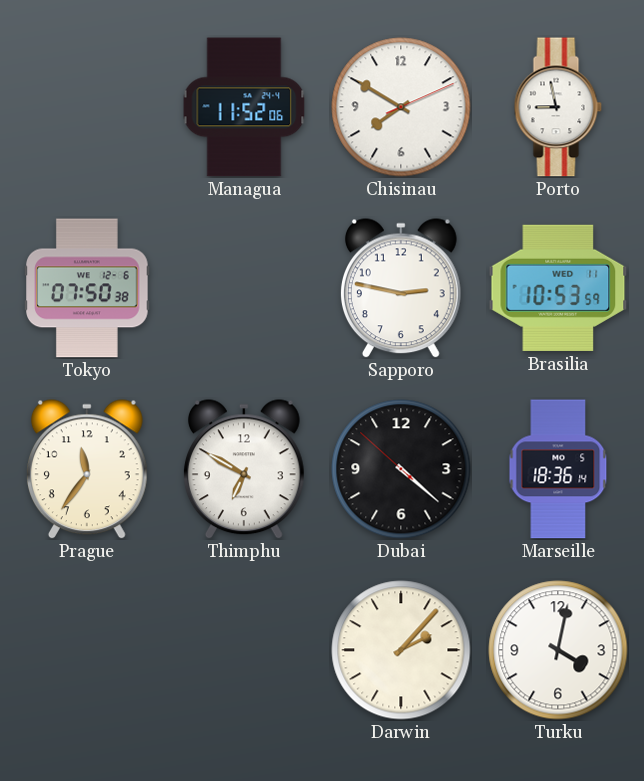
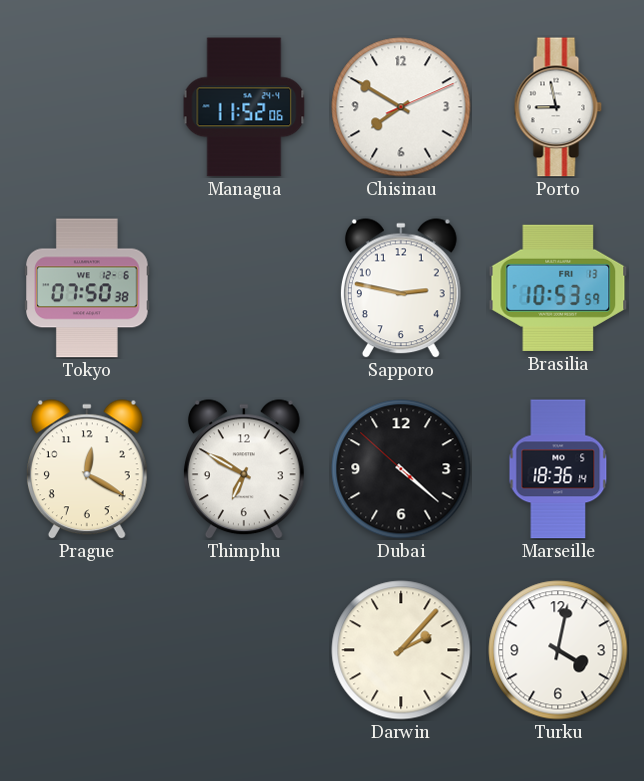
Brasilia date: WED 11 -> FRI 13 (558, 288)
Prague: 11:36 -> 12:20 (87, 469)
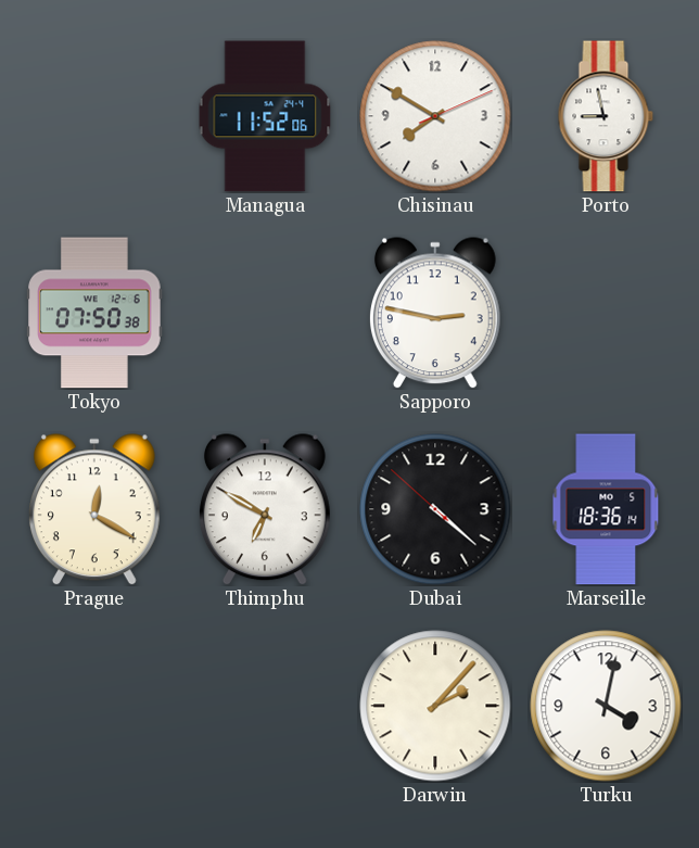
Brasilia: 10:53 -> none (558, 288)
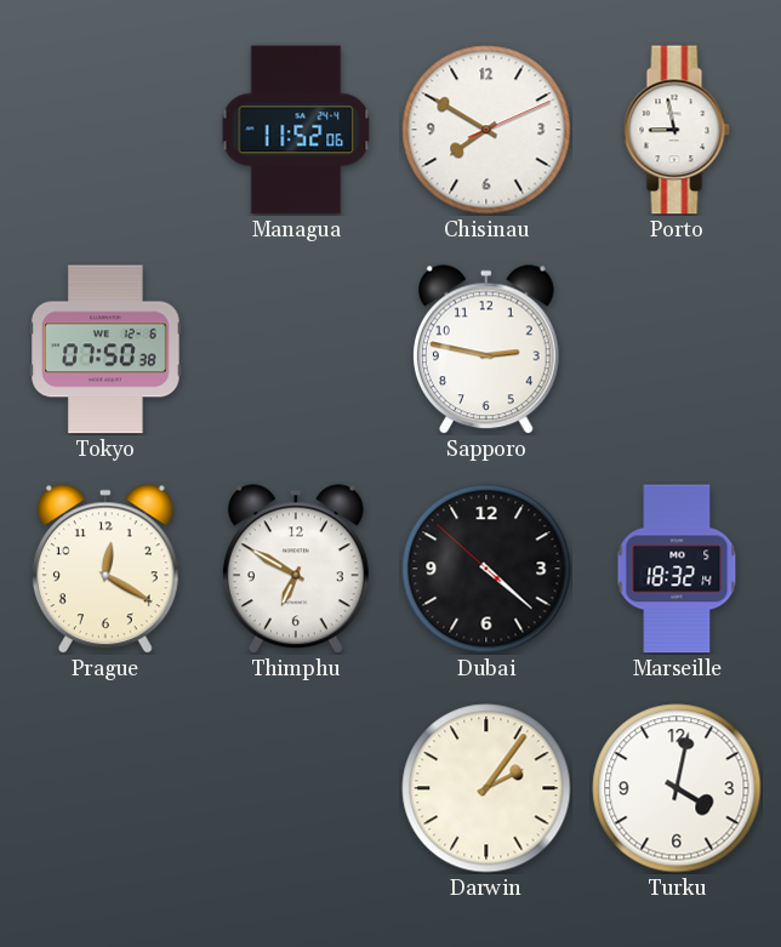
Marseille: 18:36 -> 18:32 (677, 569)
Darwin: 2:07 -> 2:06 (486, 788)
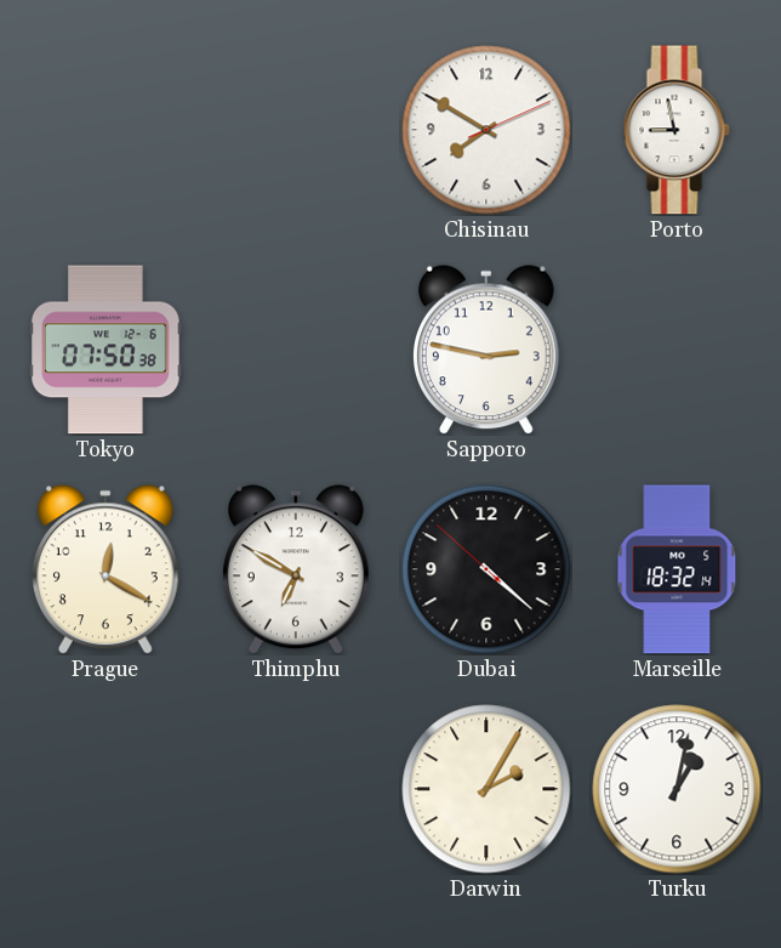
Managua: 11:52 -> none (296, 130)
Darwin: 2:06 -> 2:05 (486, 789)
Turku: 4:02 -> 1:02 (677, 789)
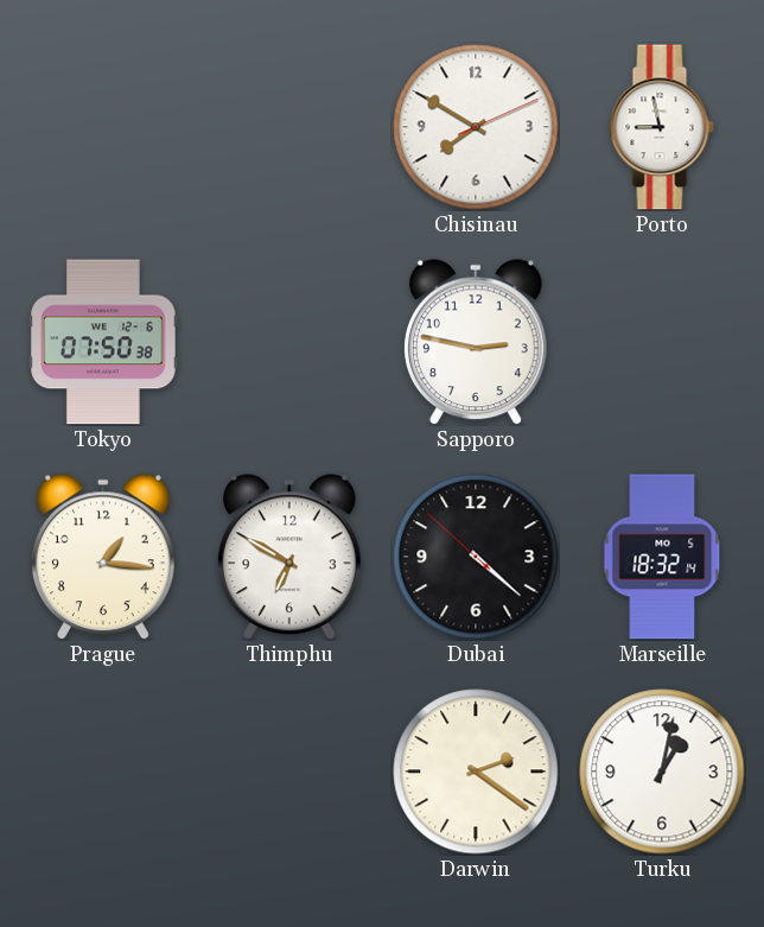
Prague: 12:20 -> 1:16 (103, 557)
Darwin: 2:05 -> 2:21 (476, 772)
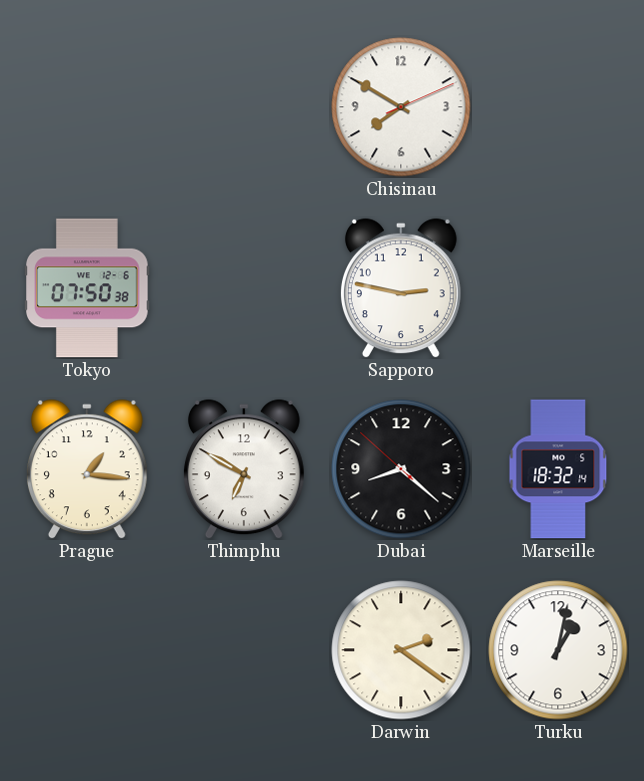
Porto: 8:58 -> none (662, 127)
Dubai: 4:21 -> 8:21 (401, 469)
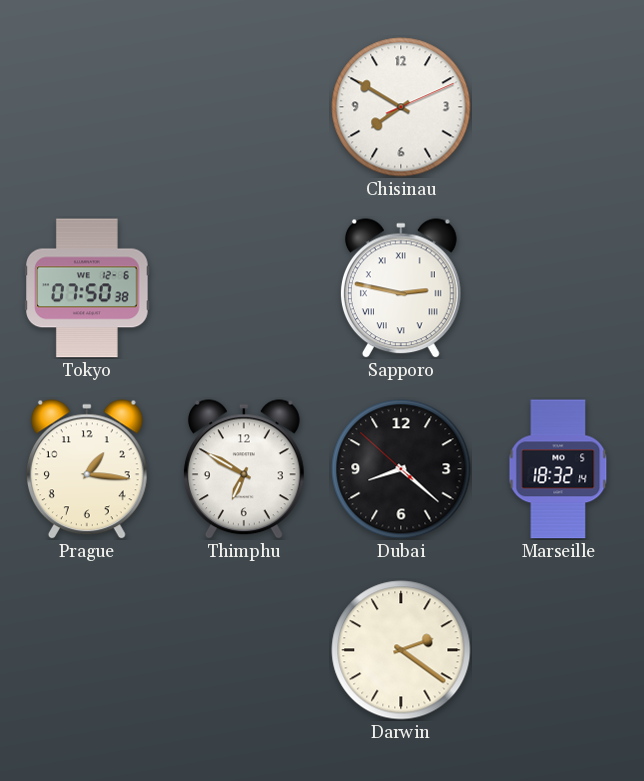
Sapporo numerals: Arabic -> Roman (401, 288)
Turku: 1:02 -> none (558, 650)
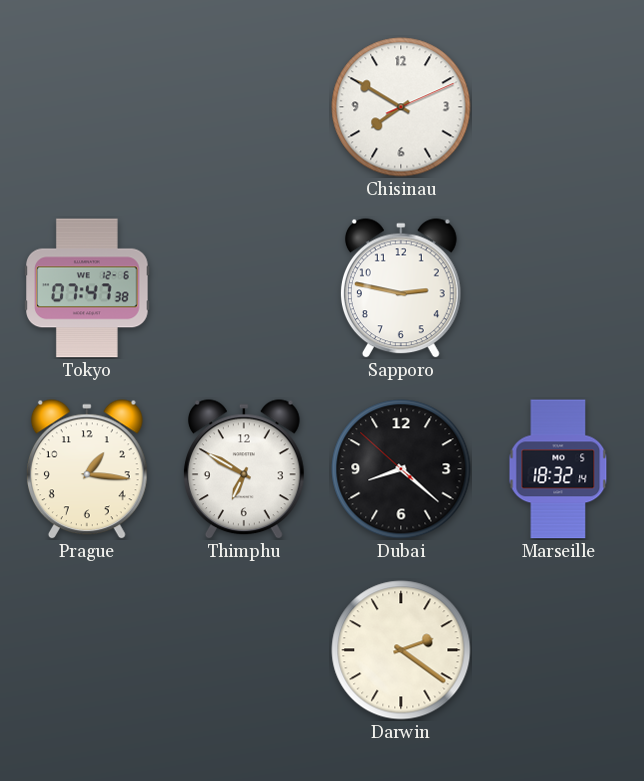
Tokyo: 07:50 -> 07:47 (87, 288)
Sapporo numerals: Roman -> Arabic (401, 288)
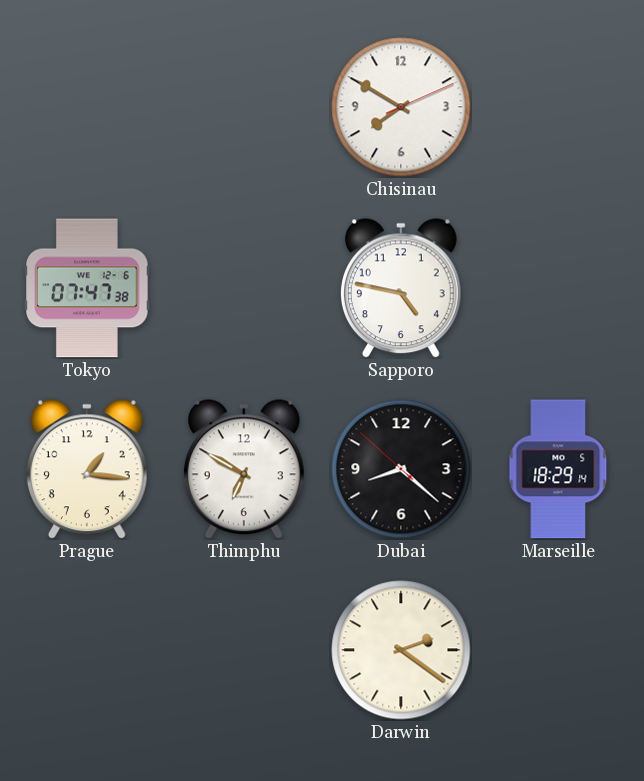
Sapporo: 2:47 -> 4:47 (401, 288)
Marseille: 18:32 -> 18:29 (558, 469)
